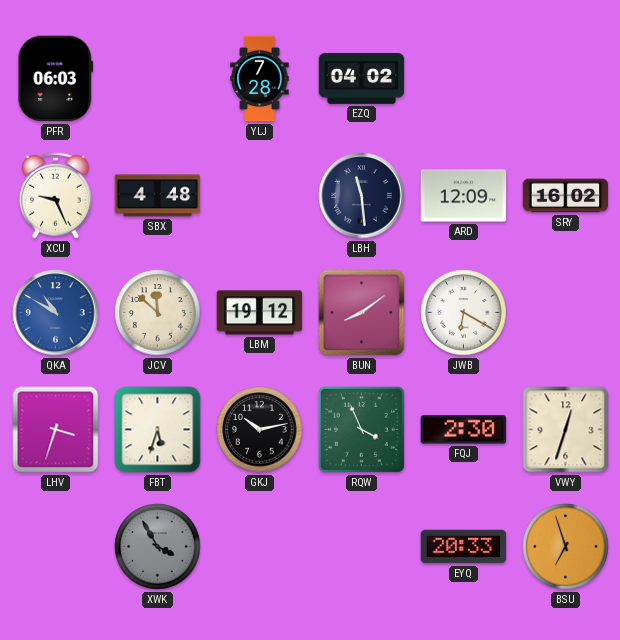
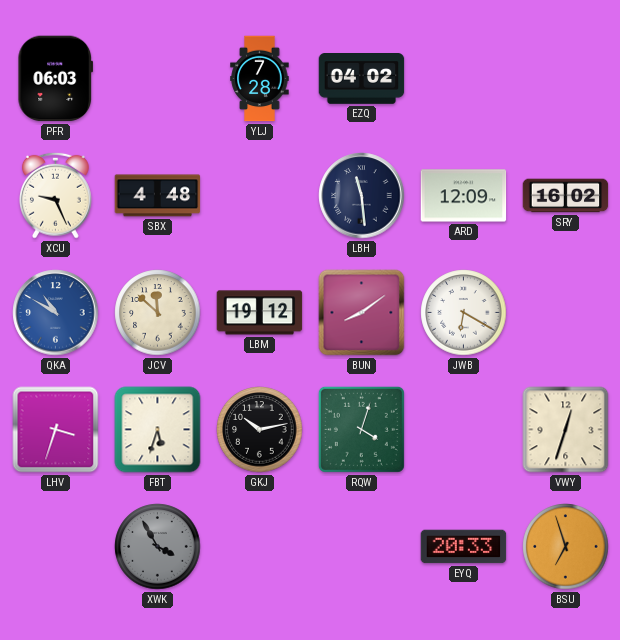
RQW: 3:56 -> 4:03 (361, 429)
FQJ: 2:30 -> none (464, 430)
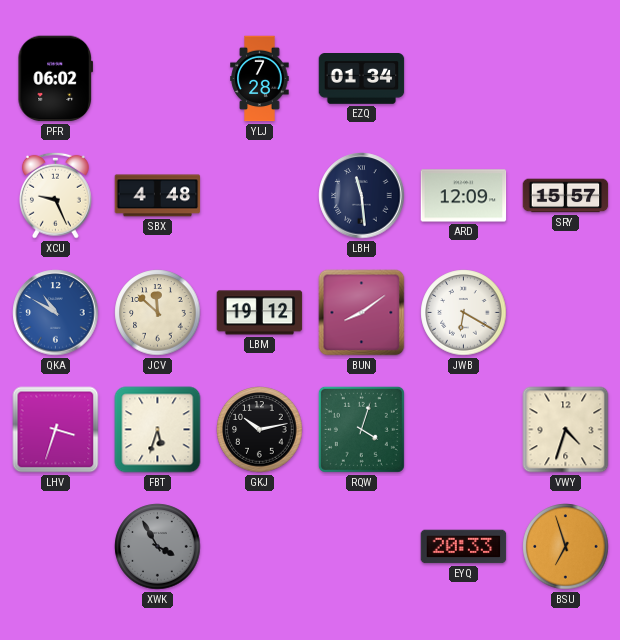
PFR: 06:03 -> 06:02 (56, 79)
EZQ: 04:02 -> 01:34 (362, 79)
SRY: 16:02 -> 15:57 (566, 196)
VWY: 12:33 -> 4:33 (566, 430)
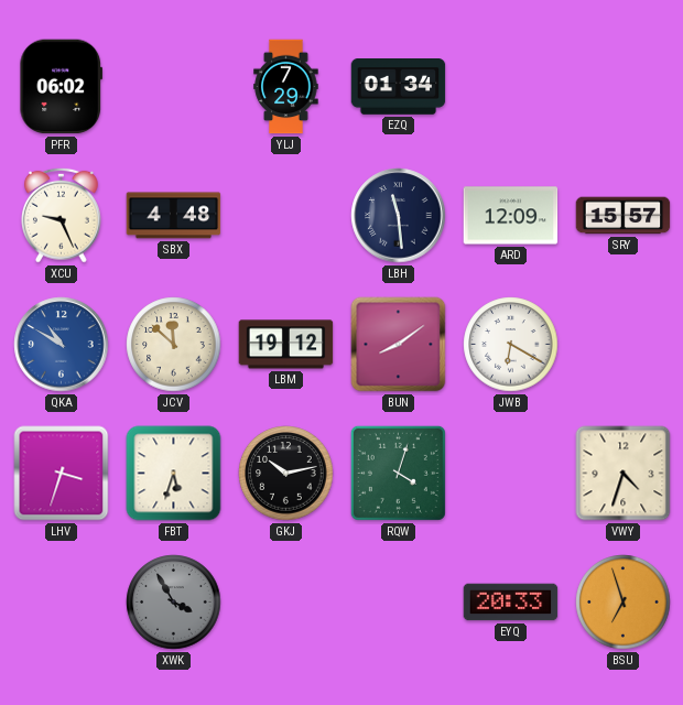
YLJ: 7:28 -> 7:29 (286, 87)
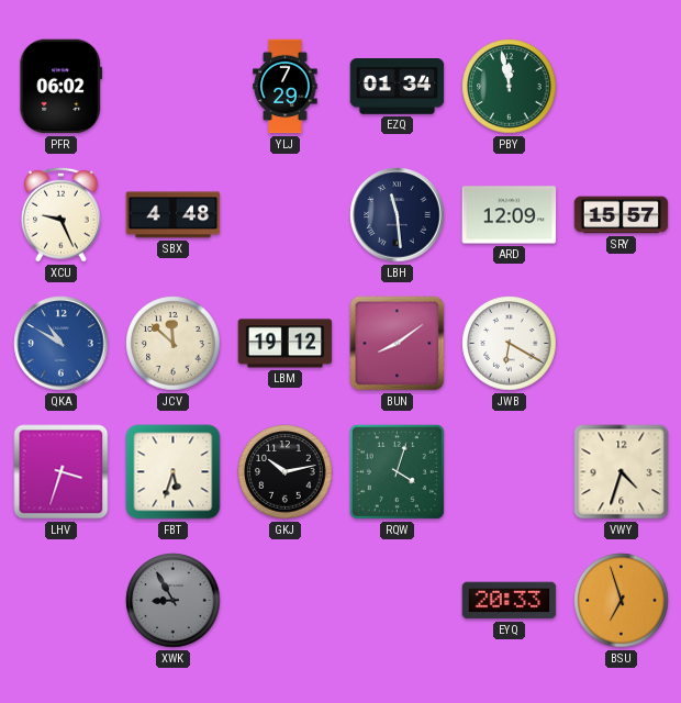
PBY: none -> 11:58 (510, 87)
XWK: 3:55 -> 8:55 (174, 601)
